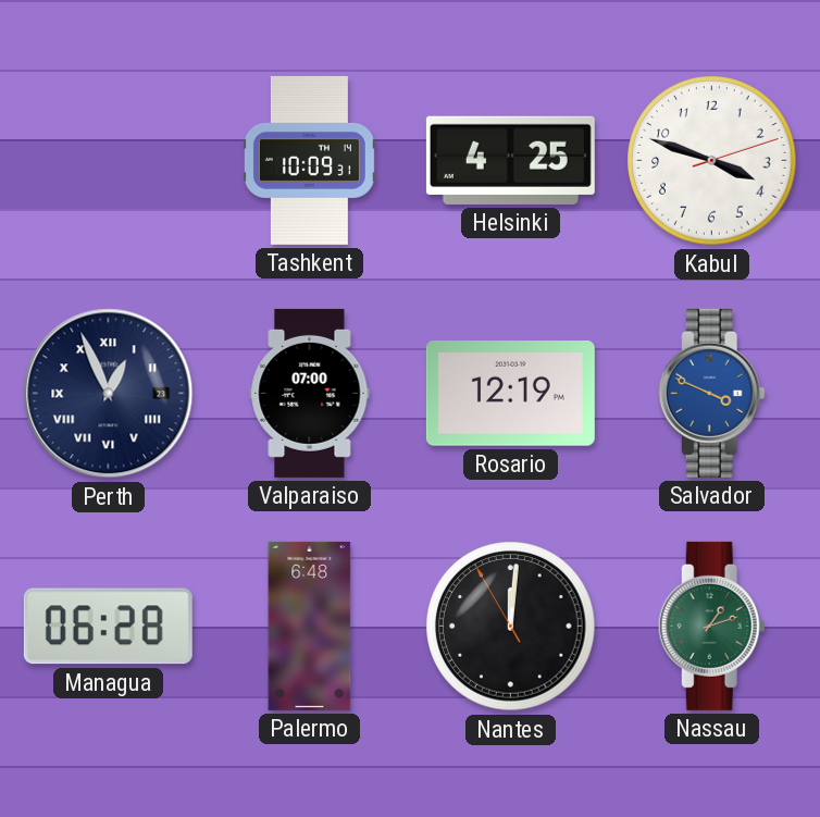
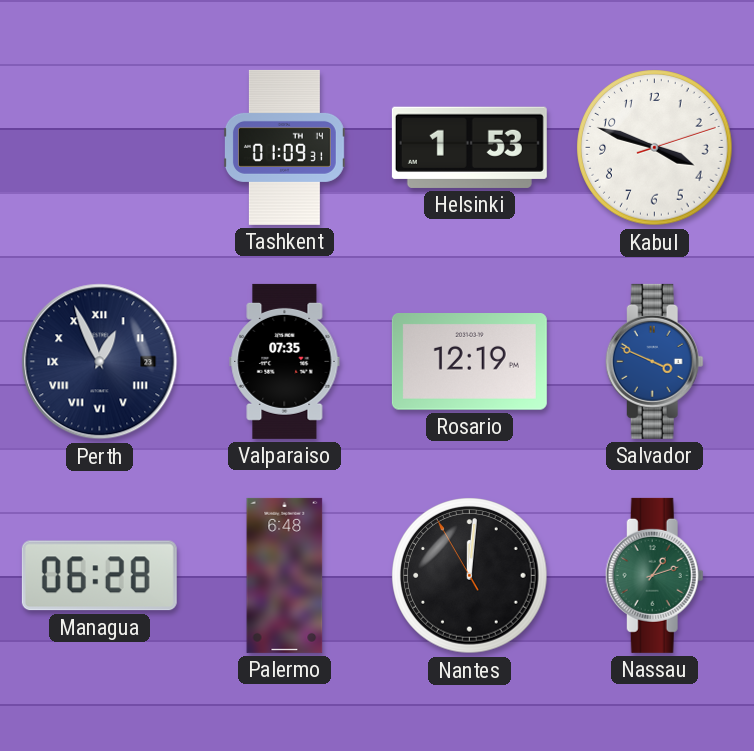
Tashkent: 10:09 -> 01:09 (284, 147)
Helsinki: 4:25 -> 1:53 (469, 147)
Valparaiso: 07:00 -> 07:35 (285, 361)
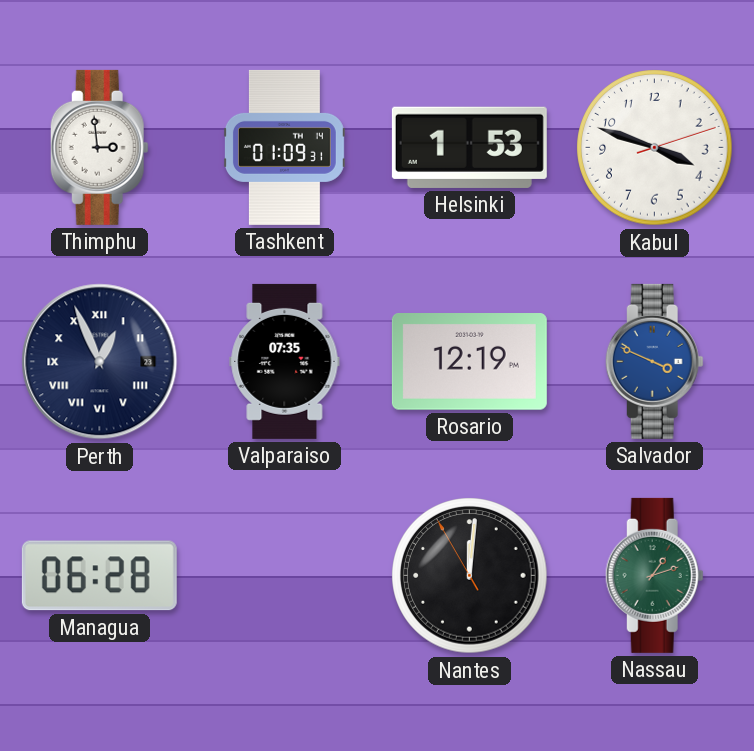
Thimphu: none -> 2:59 (99, 147)
Palermo: 6:48 -> none (285, 575)
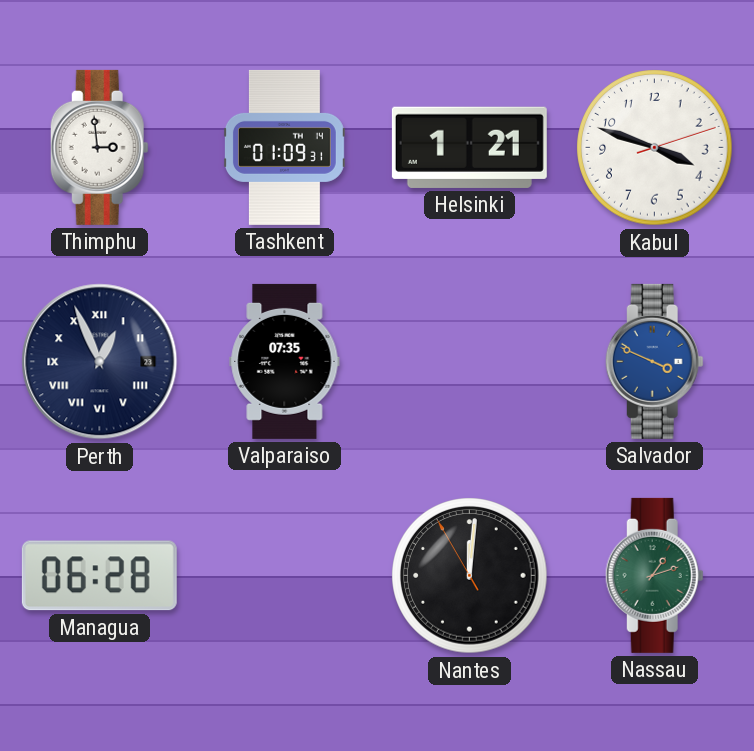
Helsinki: 1:53 -> 1:21 (469, 147)
Rosario: 12:19 -> none (469, 362)
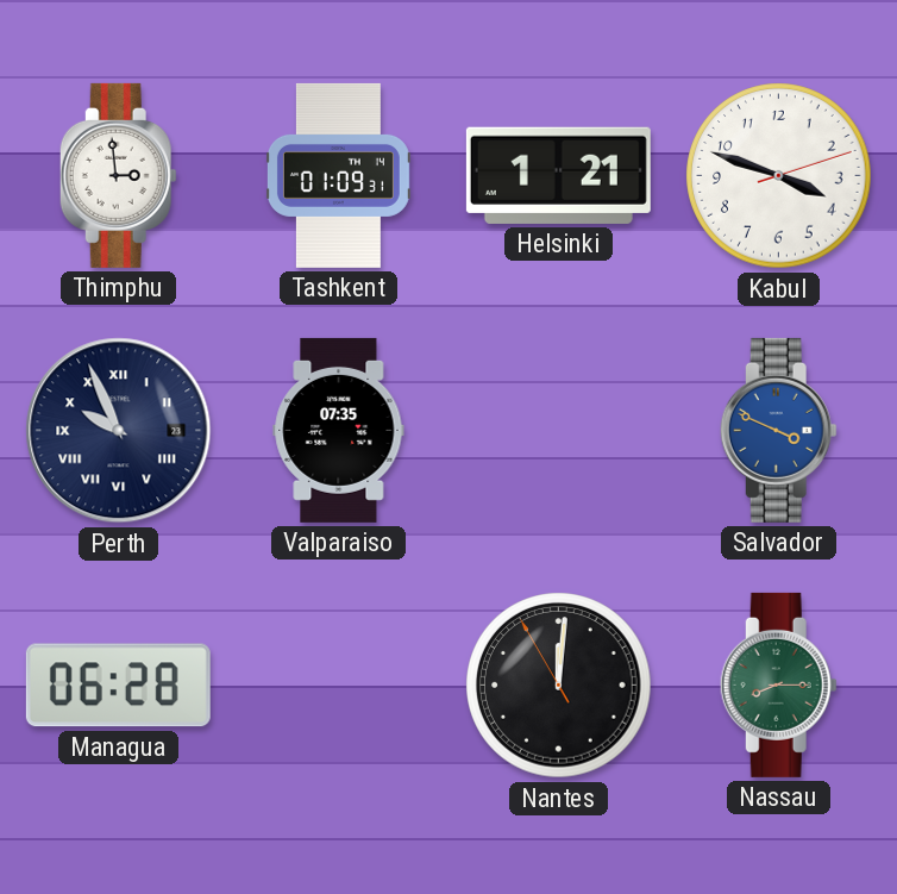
Perth: 12:56 -> 9:56 (119, 431)
Nassau: 1:12 -> 8:15 (778, 684)
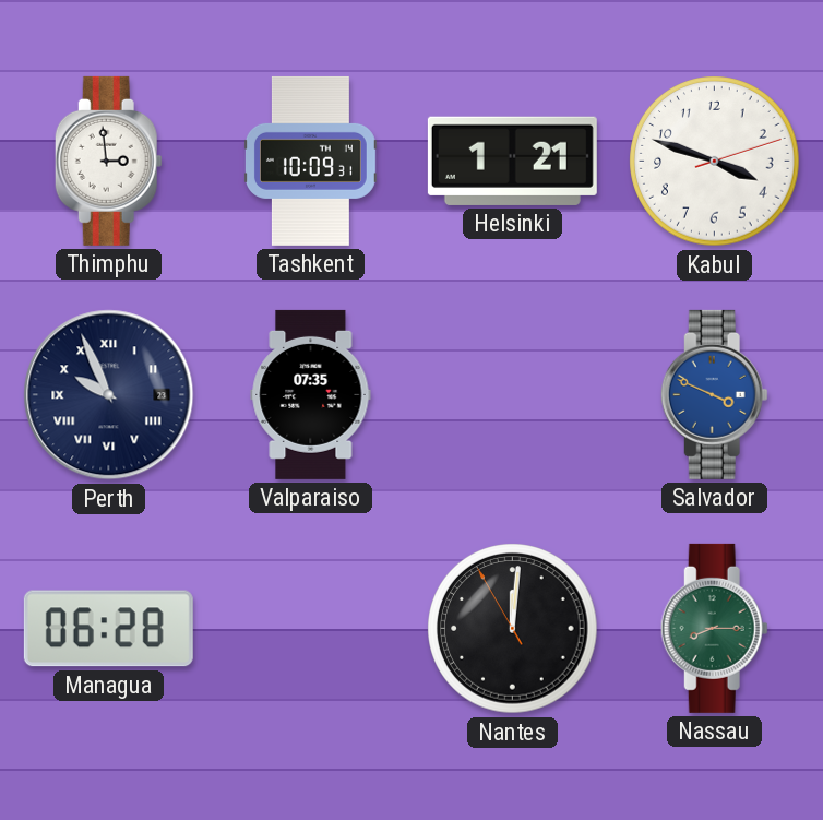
Tashkent: 01:09 -> 10:09 (310, 161)
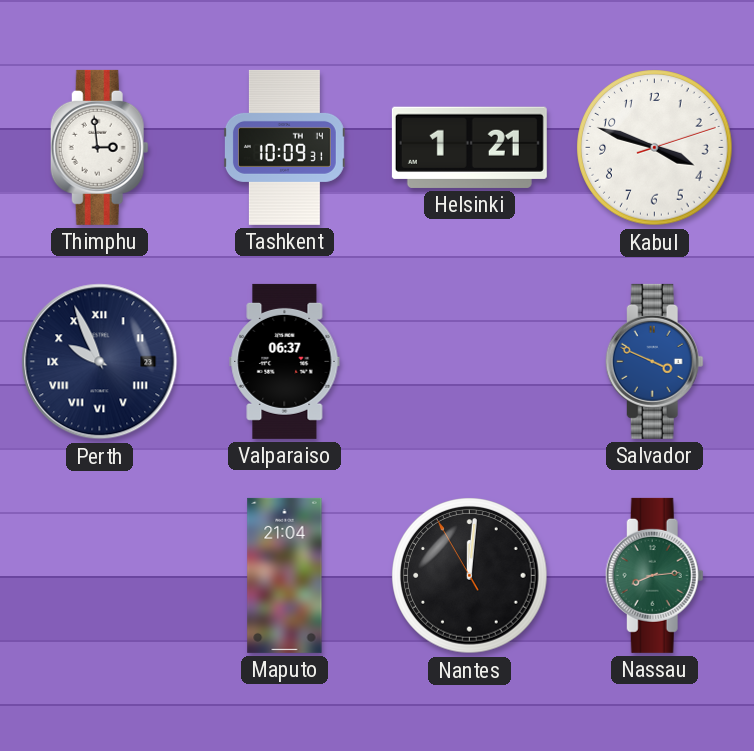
Valparaiso: 07:35 -> 06:37 (285, 361)
Managua: 06:28 -> none (108, 629)
Maputo: none -> 21:04 (285, 575)
Nassau: 8:15 -> 8:14 (654, 575)
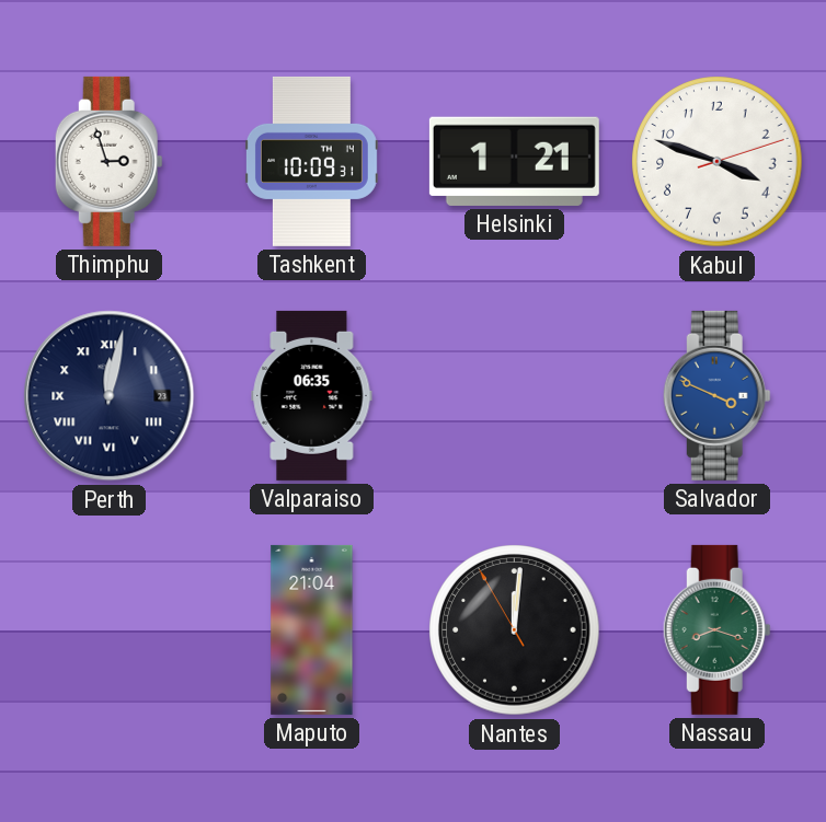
Thimphu: 2:59 -> 2:57 (108, 161)
Perth: 9:56 -> 12:02 (110, 396)
Valparaiso: 06:37 -> 06:35 (312, 395)
Nassau: 8:14 -> 8:18 (716, 629)
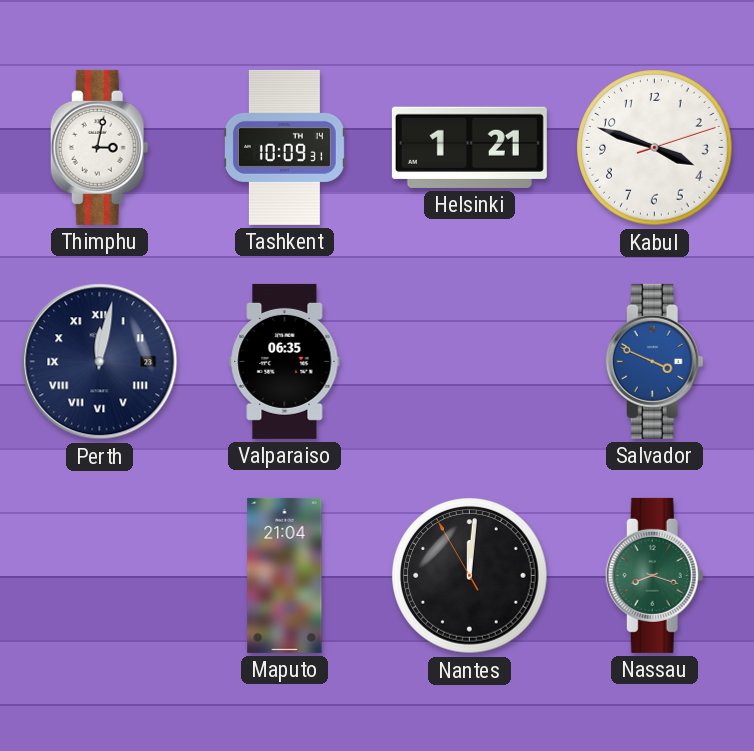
Thimphu: 2:57 -> 3:02 (99, 147)
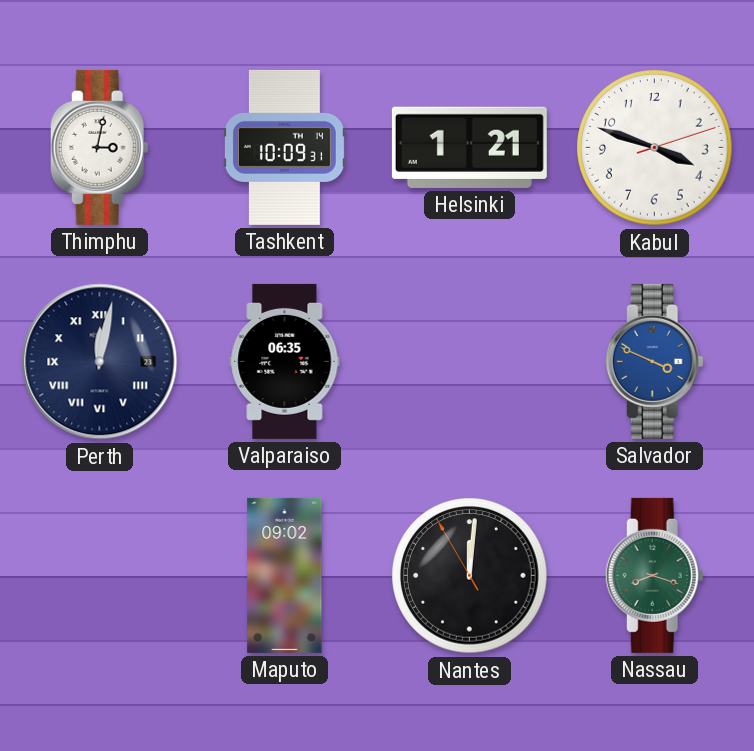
Maputo: 21:04 -> 09:02 (285, 575)
